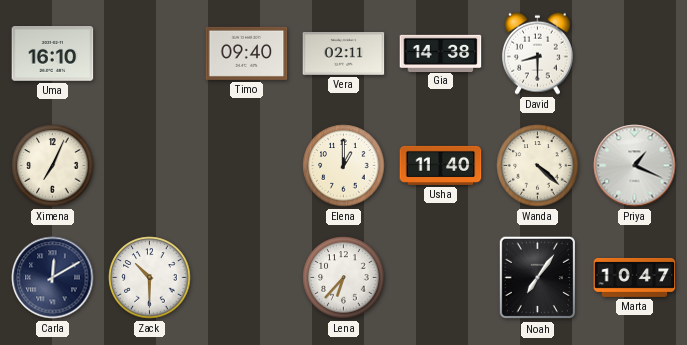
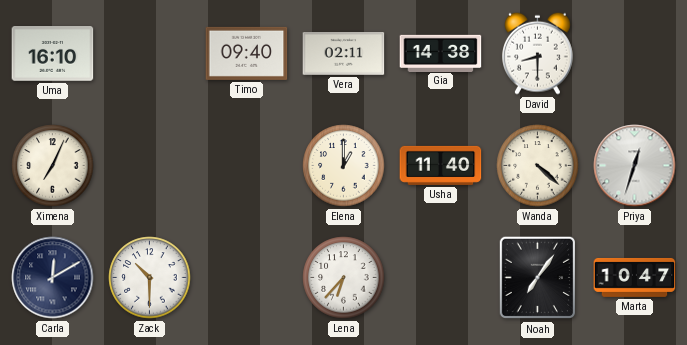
Priya: 1:19 -> 12:33 (635, 166)
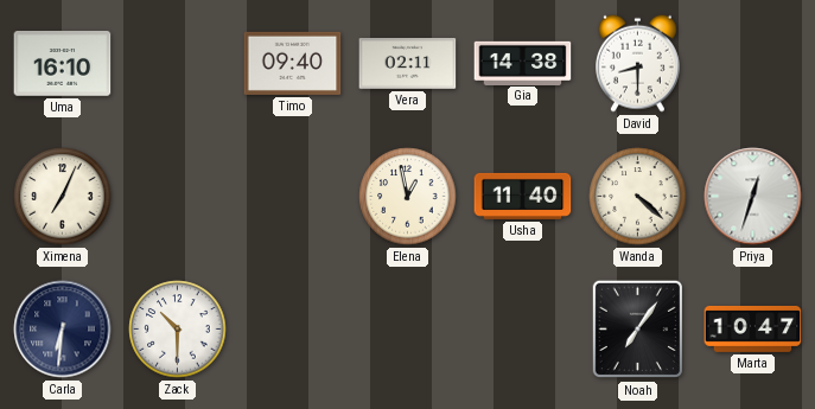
Elena: 1:00 -> 12:58 (408, 197)
Carla: 12:10 -> 6:31 (63, 330)
Lena: 6:37 -> none (344, 278)
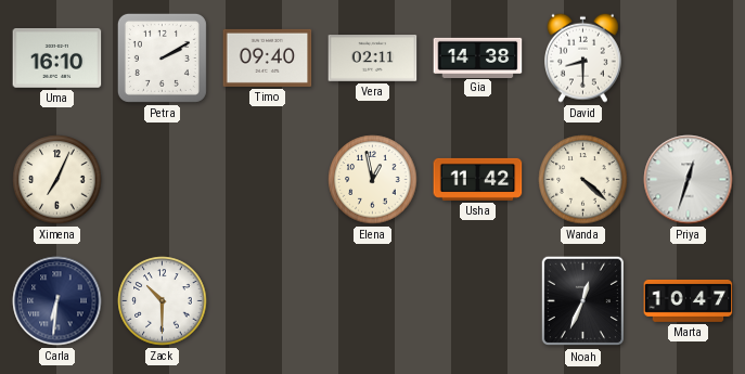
Petra: none -> 2:10 (162, 57)
Usha: 11:40 -> 11:42 (478, 179)
Noah: 7:06 -> 12:34 (582, 301)
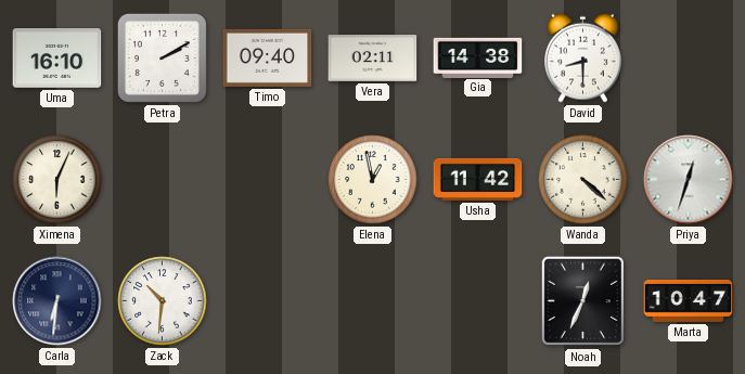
Ximena: 7:04 -> 6:04 (57, 180)
Zack: 10:30 -> 10:31 (163, 301)
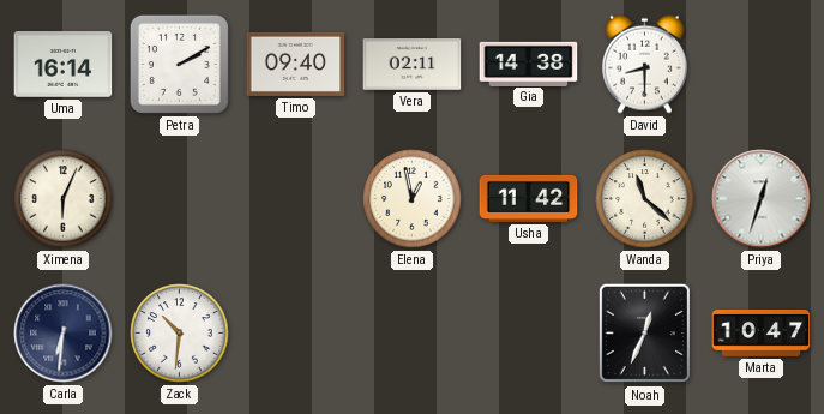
Uma: 16:10 -> 16:14 (64, 65)
Wanda: 4:22 -> 11:22 (645, 199)
